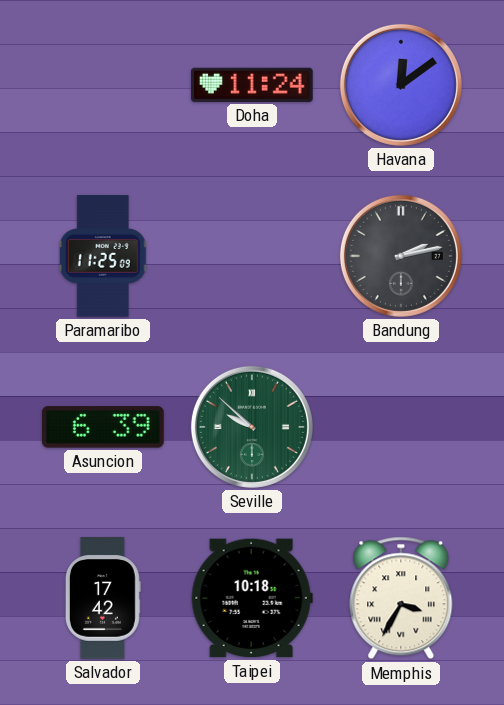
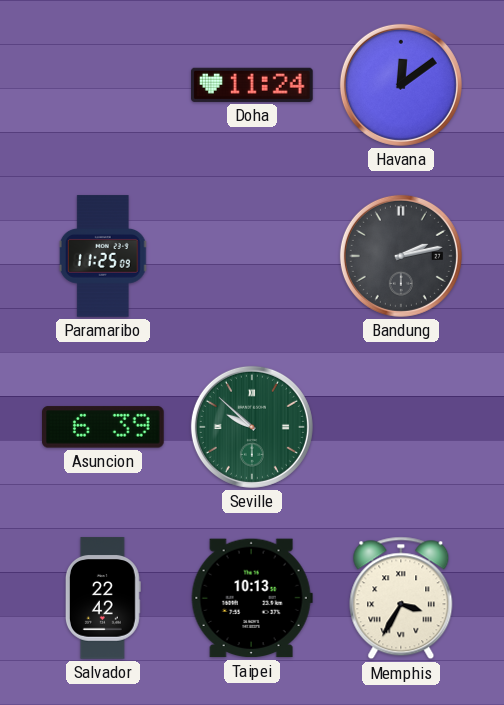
Salvador: 17:42 -> 22:42 (103, 598)
Taipei: 10:18 -> 10:13 (252, 598)
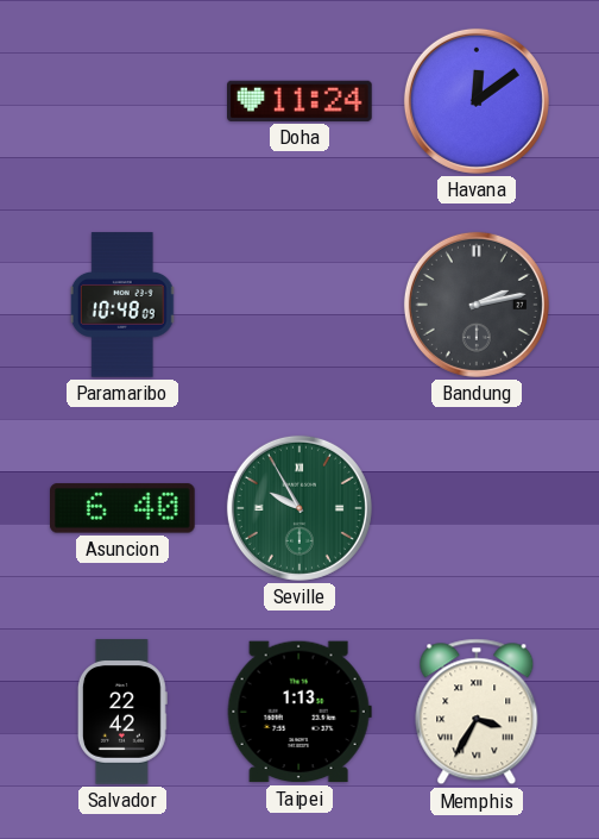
Paramaribo: 11:25 -> 10:48 (122, 305)
Asuncion: 6:39 -> 6:40 (124, 508)
Seville: 9:52 -> 9:55 (299, 508)
Taipei: 10:13 -> 1:13 (299, 712)
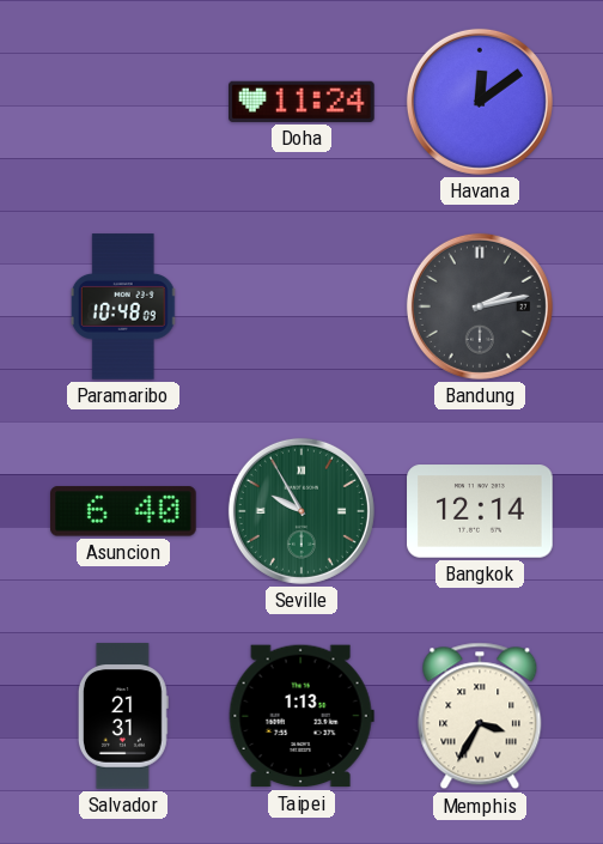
Bangkok: none -> 12:14 (480, 511)
Salvador: 22:42 -> 21:31 (123, 716)
